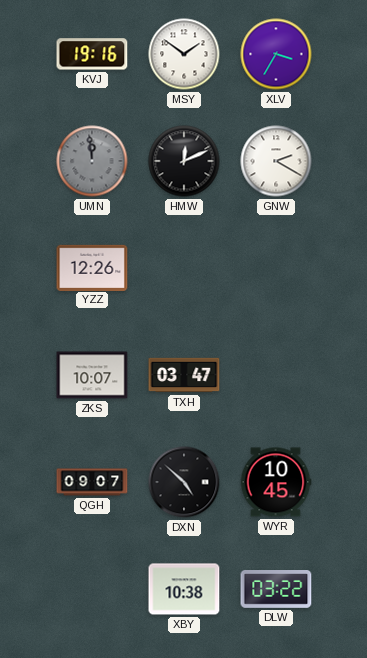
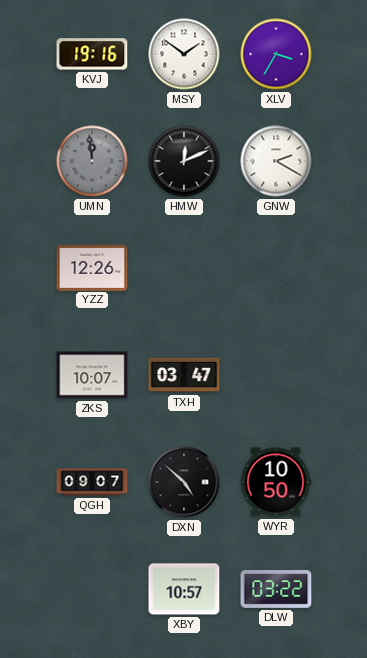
WYR: 10:45 -> 10:50 (276, 482)
XBY: 10:38 -> 10:57 (184, 589)
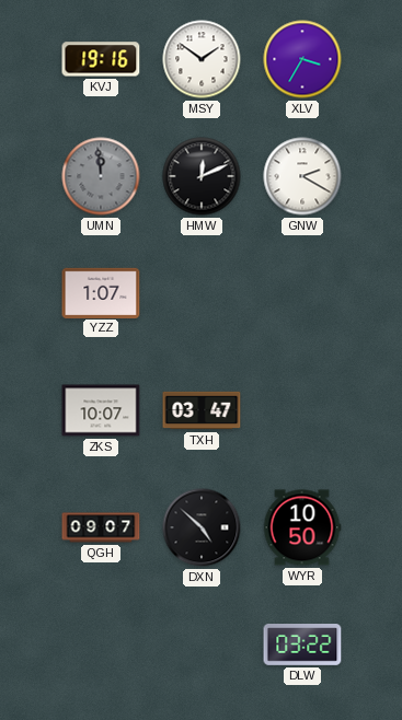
YZZ: 12:26 -> 1:07 (101, 292)
XBY: 10:57 -> none (184, 589)
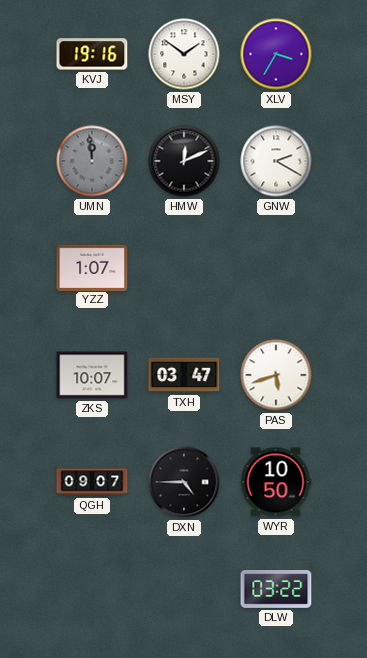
PAS: none -> 5:42 (276, 375)
DXN: 4:52 -> 4:45 (184, 482)
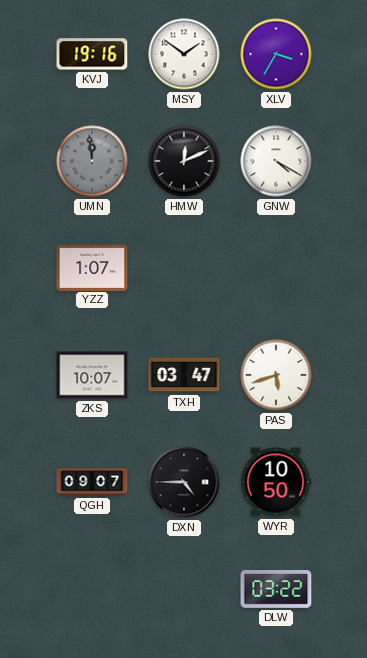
GNW: 2:20 -> 4:20 (276, 161)
